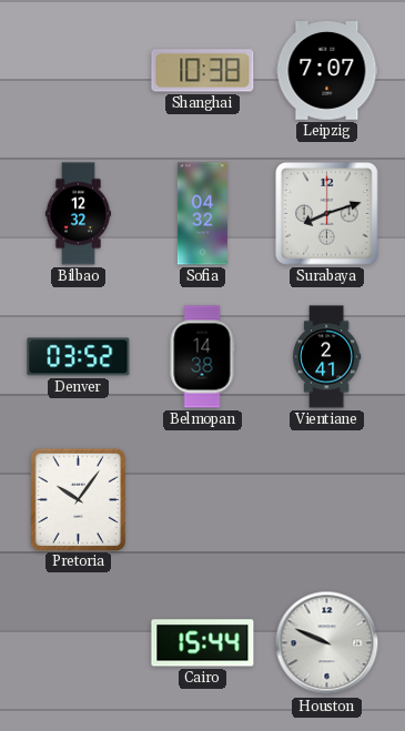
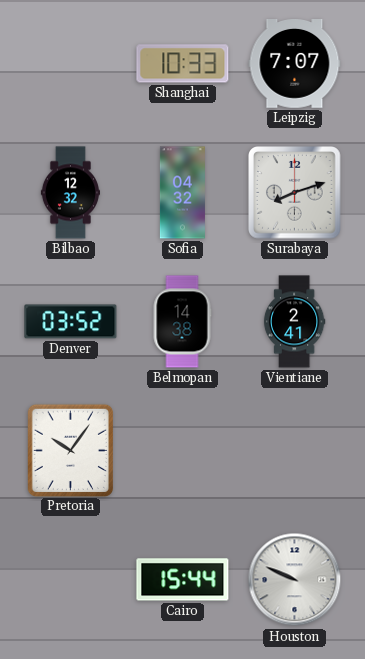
Shanghai: 10:38 -> 10:33 (183, 64)
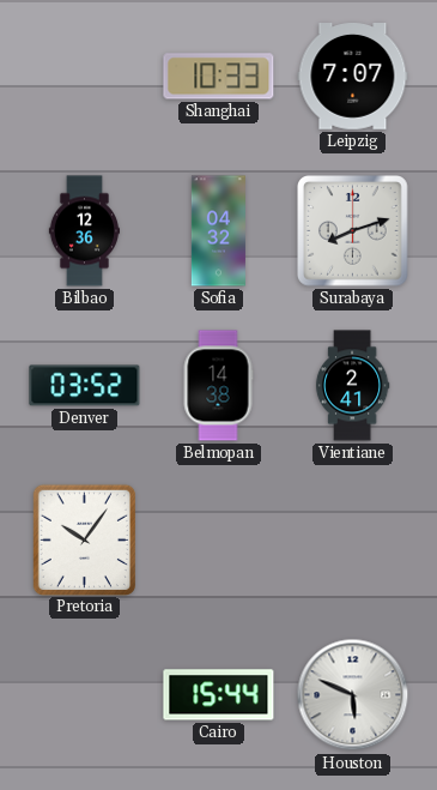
Bilbao: 12:32 -> 12:36 (84, 231)
Houston: 9:49 -> 5:49 (353, 695)
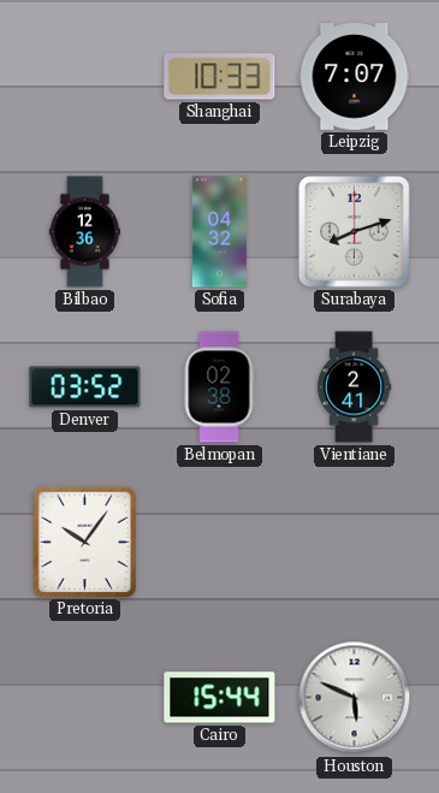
Belmopan: 14:38 -> 02:38 (219, 387)
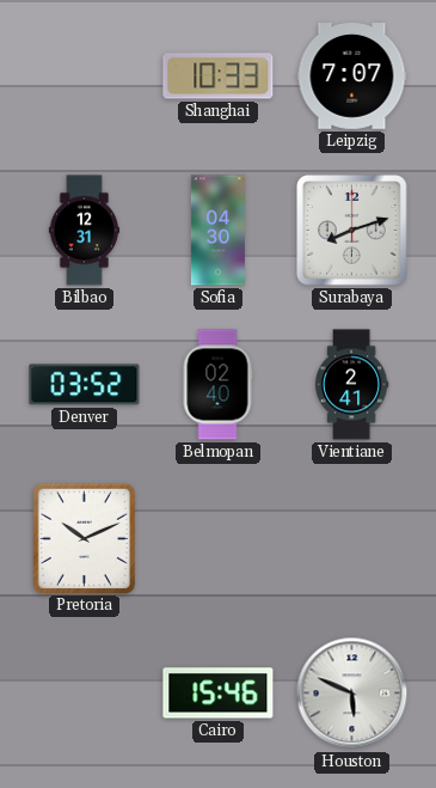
Bilbao: 12:36 -> 12:31 (84, 231)
Sofia: 04:32 -> 04:30 (217, 231)
Belmopan: 02:38 -> 02:40 (217, 385)
Pretoria: 10:06 -> 10:11 (84, 538)
Cairo: 15:44 -> 15:46 (219, 694)
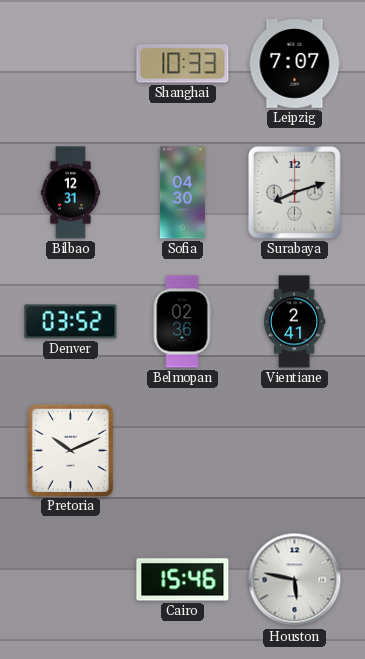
Belmopan: 02:40 -> 02:36 (182, 322)
Houston: 5:49 -> 5:47 (295, 580)
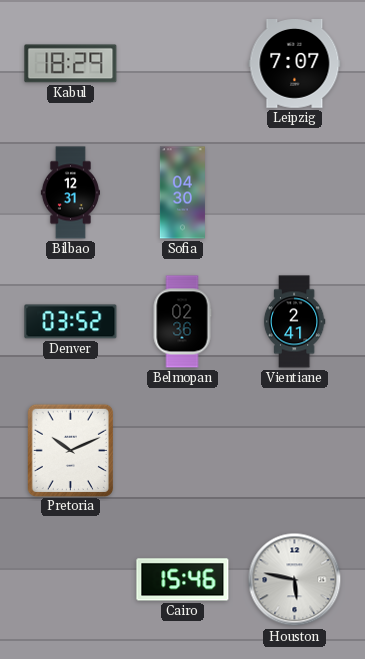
Kabul: none -> 18:29 (71, 64)
Shanghai: 10:33 -> none (183, 64)
Surabaya: 8:12 -> none (295, 193)
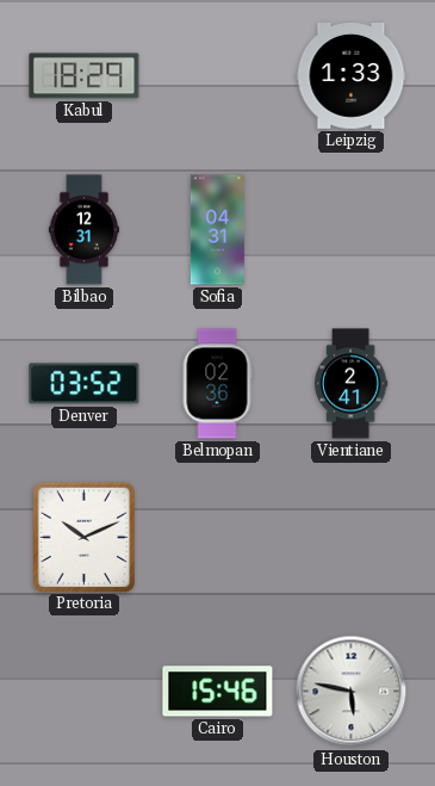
Leipzig: 7:07 -> 1:33 (352, 76)
Sofia: 04:30 -> 04:31 (217, 230)
